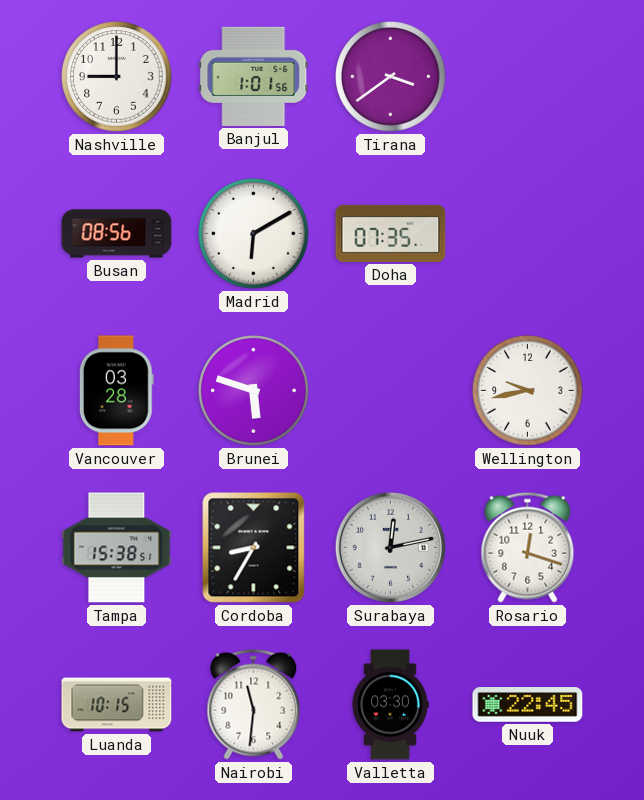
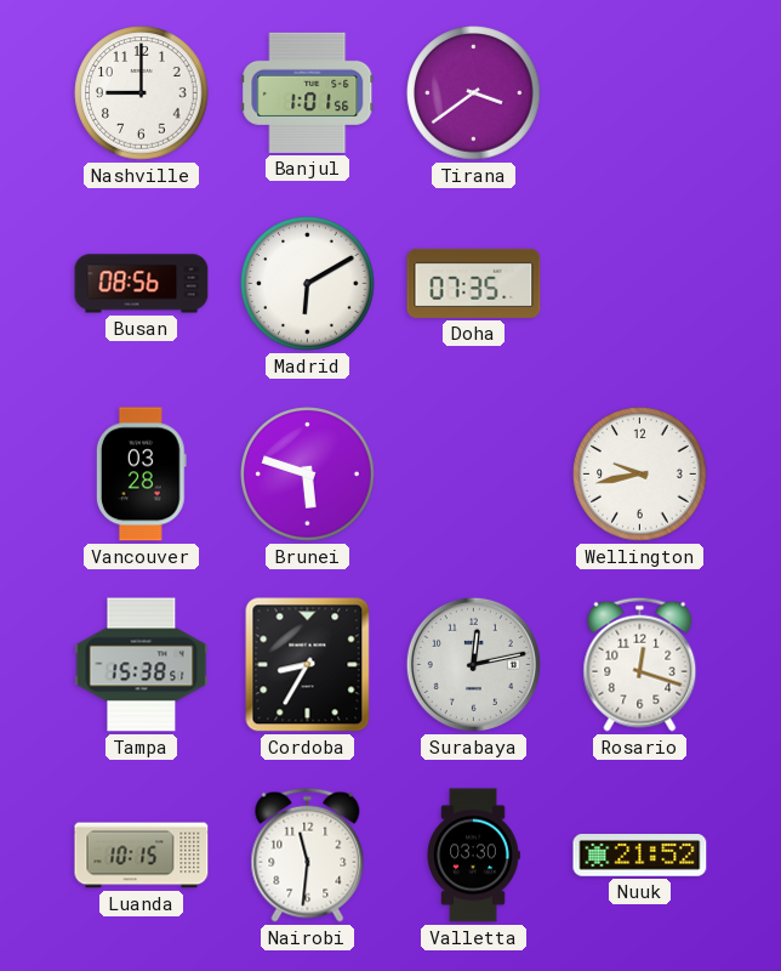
Nuuk: 22:45 -> 21:52 (640, 856)
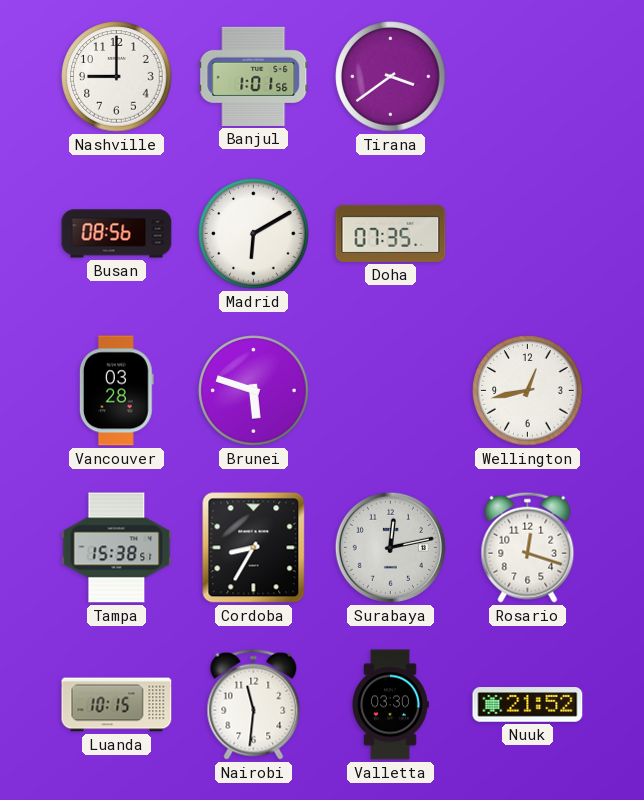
Wellington: 9:43 -> 12:43 (528, 391)
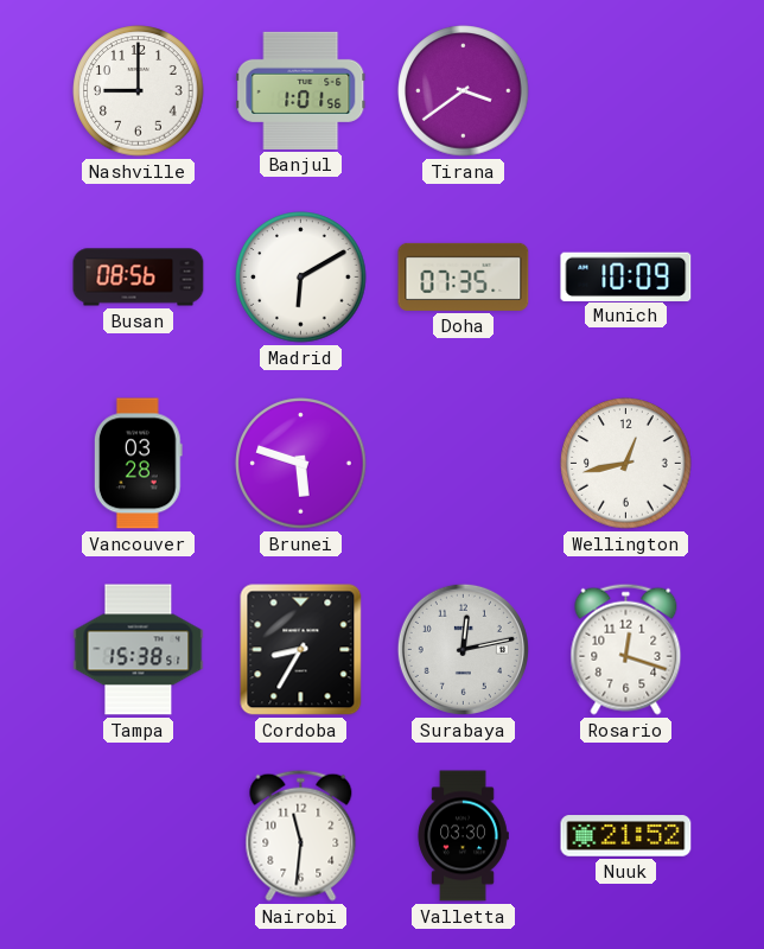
Munich: none -> 10:09 (626, 276)
Luanda: 10:15 -> none (117, 705)
